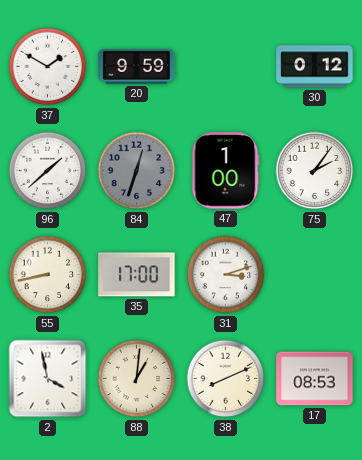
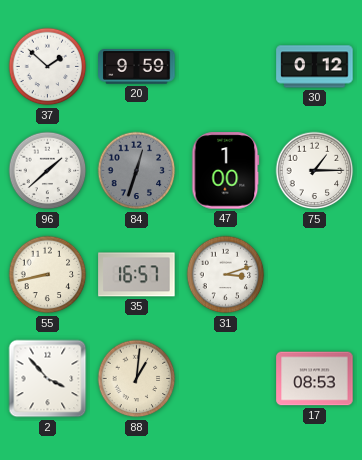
37: 1:50 -> 1:52 (48, 67)
75: 2:06 -> 1:15 (315, 171)
35: 17:00 -> 16:57 (137, 275)
2: 3:58 -> 3:53 (48, 379)
38: 8:11 -> none (226, 379)
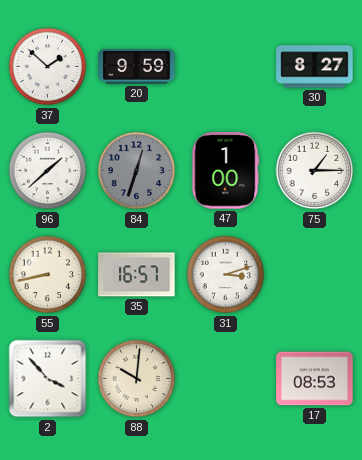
30: 0:12 -> 8:27 (315, 67)
88: 1:01 -> 10:01 (137, 379)
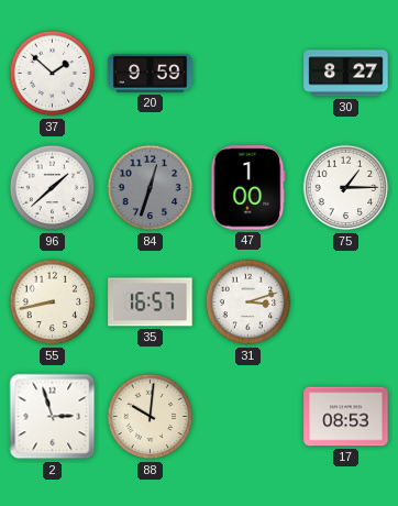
2: 3:53 -> 2:57 (53, 417)
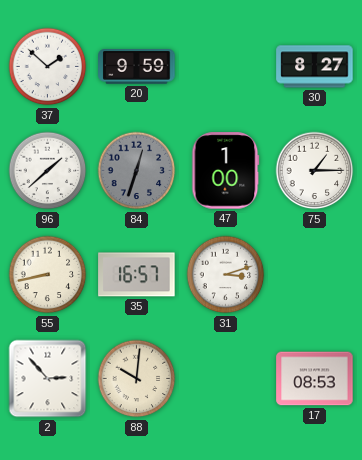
2: 2:57 -> 2:53 (48, 379)
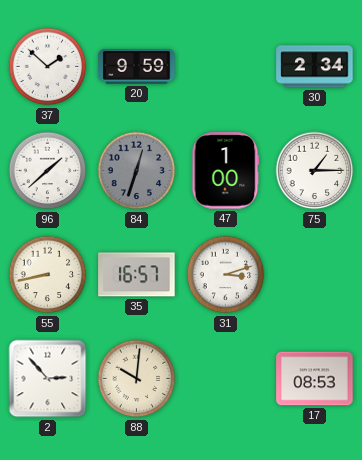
30: 8:27 -> 2:34 (315, 67)
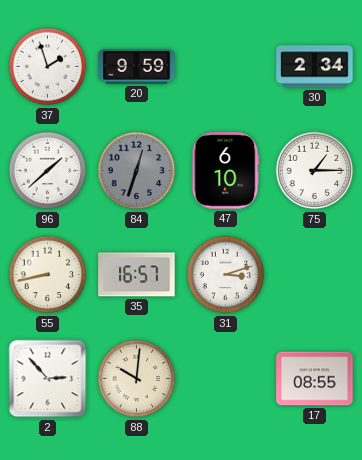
37: 1:52 -> 1:57 (48, 67)
47: 1:00 -> 6:10 (226, 171)
17: 08:53 -> 08:55 (315, 379)
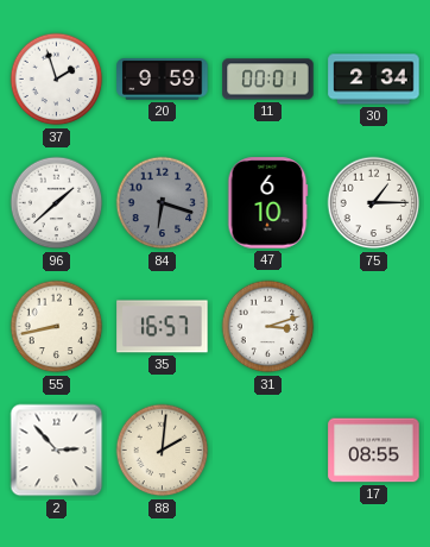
11: none -> 00:01 (268, 80)
84: 12:33 -> 6:18 (163, 203)
88: 10:01 -> 2:01 (163, 451)
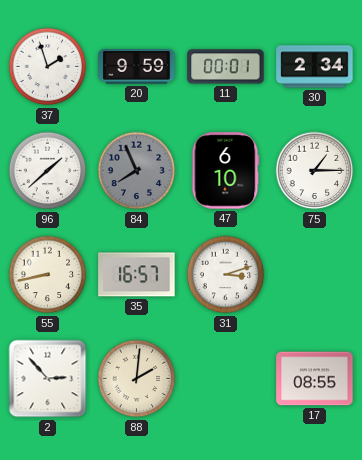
84: 6:18 -> 7:56 (137, 171)
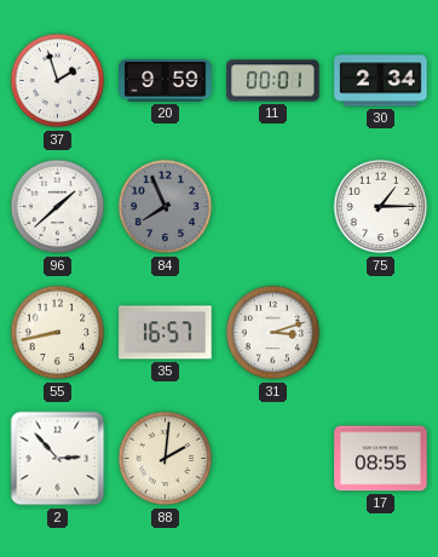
47: 6:10 -> none (226, 171)
